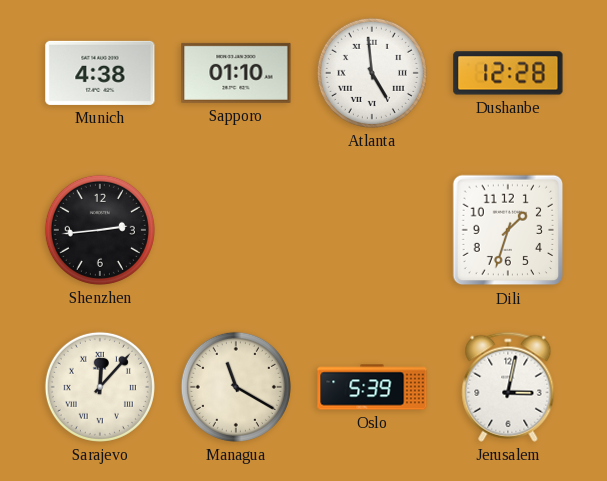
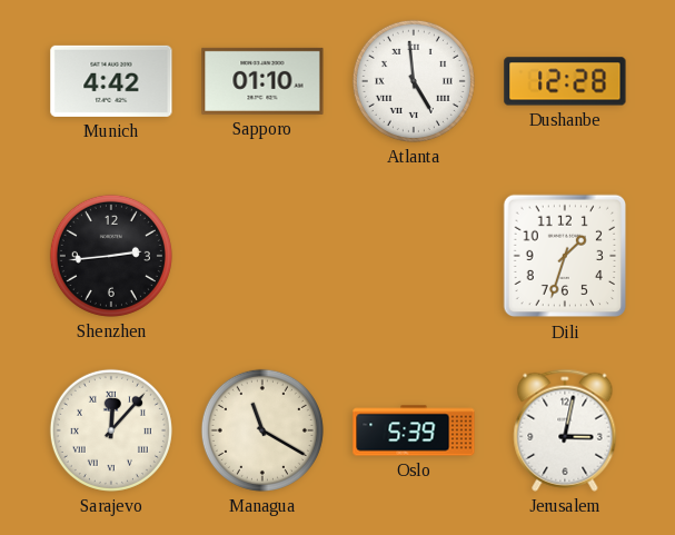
Munich: 4:38 -> 4:42 (111, 81)
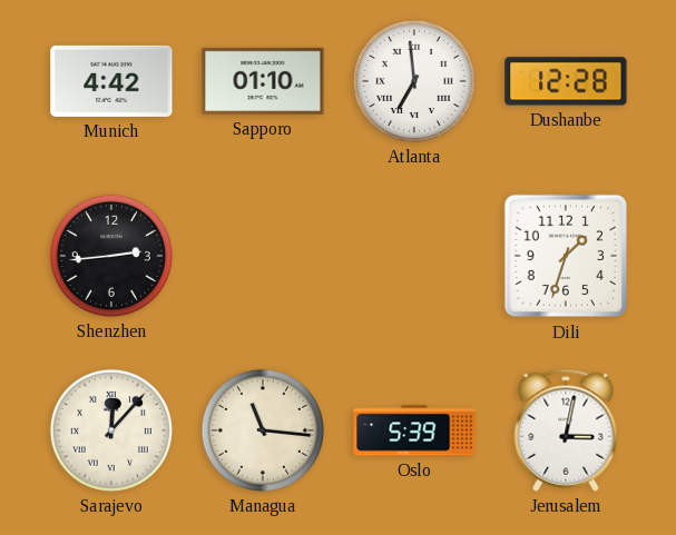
Atlanta: 4:59 -> 6:59 (414, 81)
Managua: 11:20 -> 11:16 (263, 430)
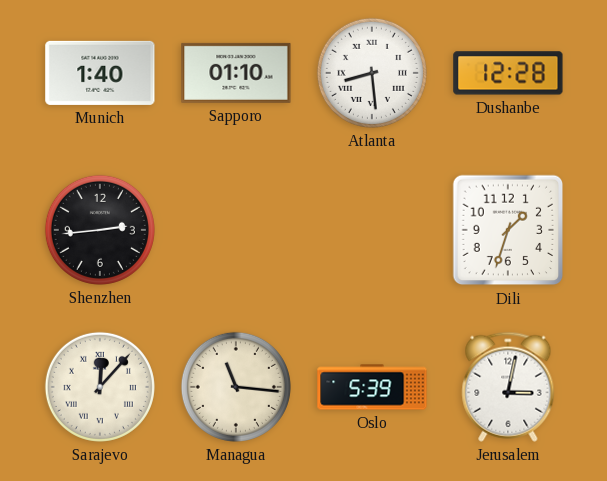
Munich: 4:42 -> 1:40 (100, 73)
Atlanta: 6:59 -> 8:29 (372, 73)
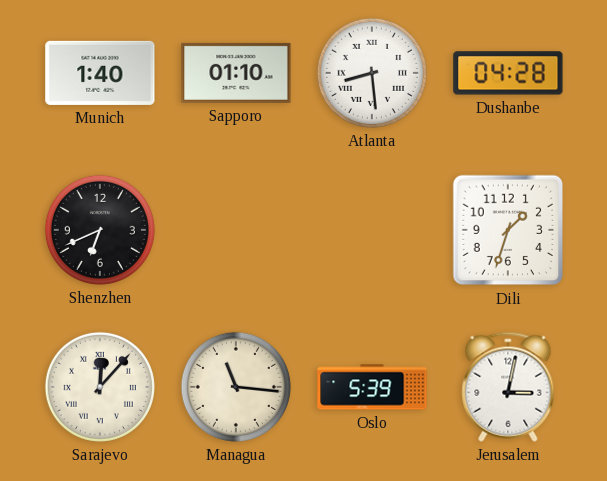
Dushanbe: 12:28 -> 04:28 (508, 73)
Shenzhen: 2:44 -> 6:41 (100, 230)
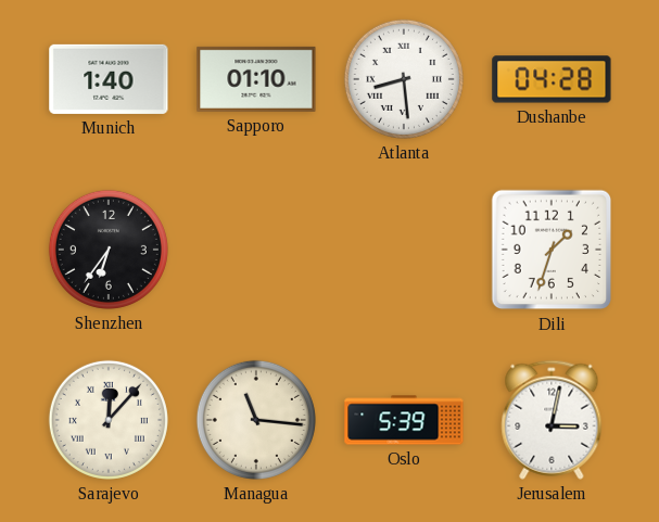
Shenzhen: 6:41 -> 6:36 (109, 250)
